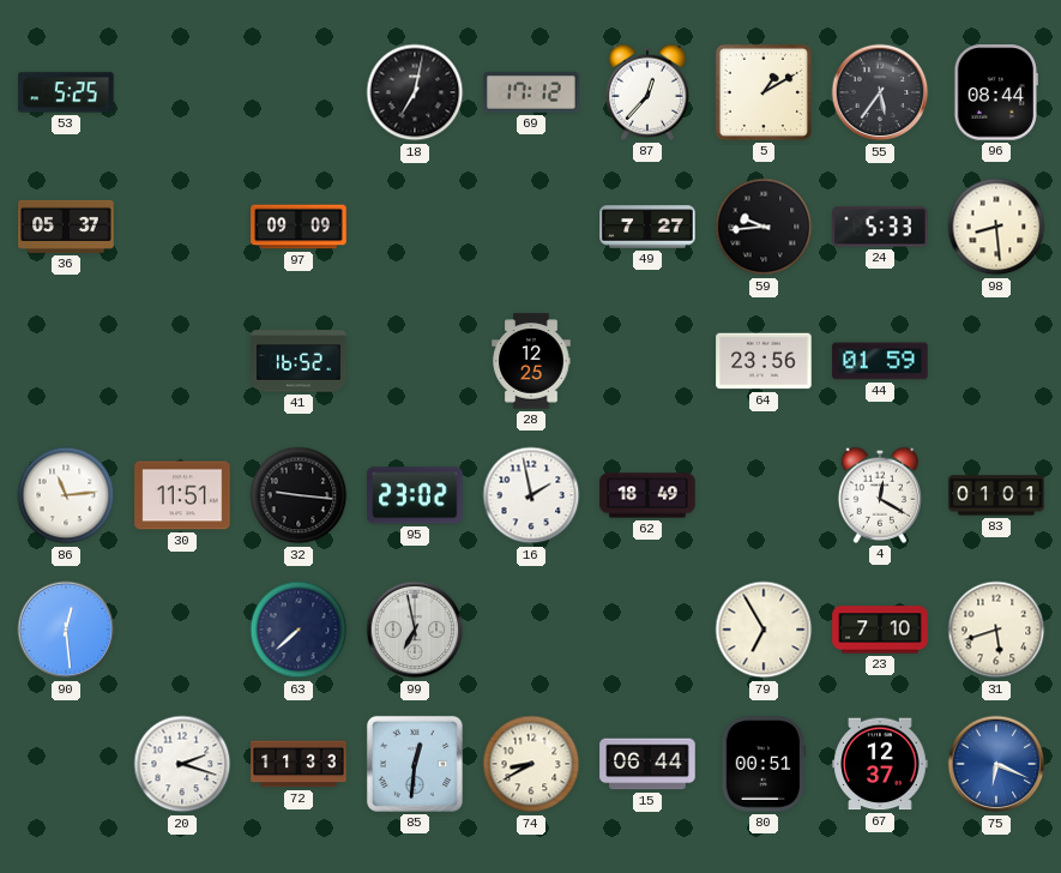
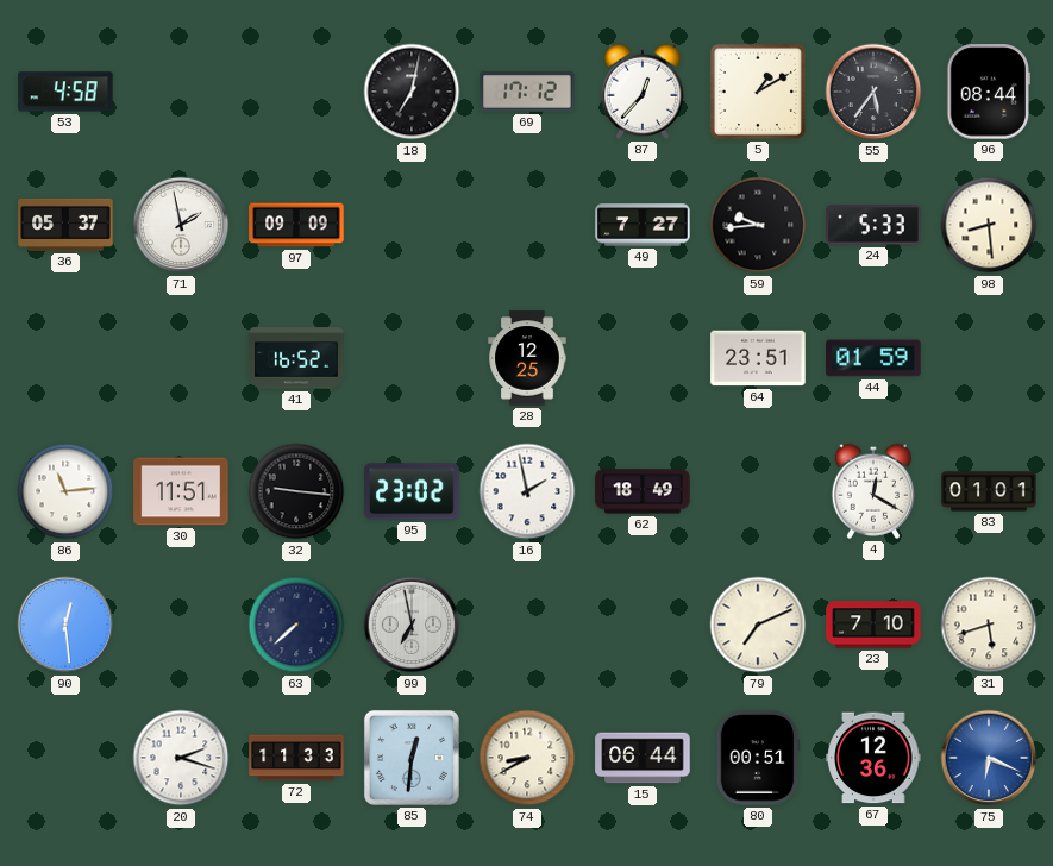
53: 5:25 -> 4:58 (65, 92)
71: none -> 1:58 (181, 225)
64: 23:56 -> 23:51 (758, 358)
79: 6:55 -> 7:11 (758, 625)
67: 12:37 -> 12:36 (873, 758)
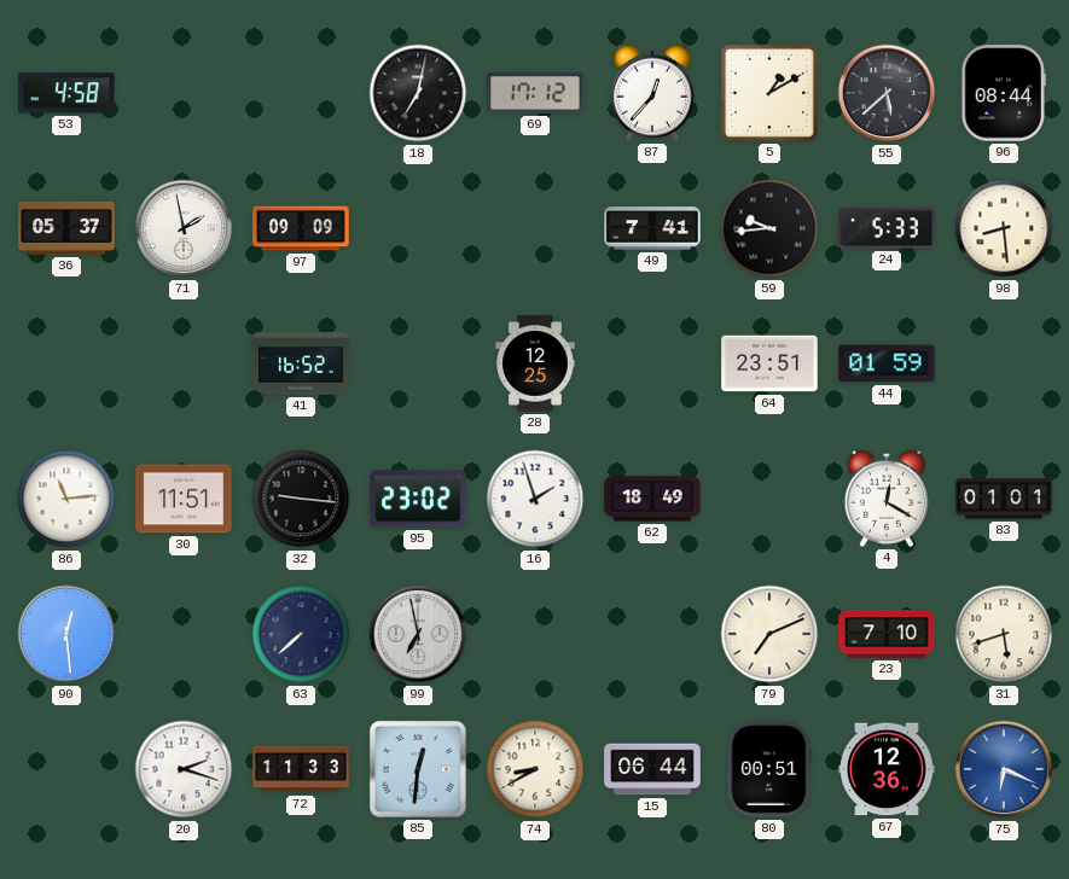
55: 5:36 -> 5:38 (887, 93)
49: 7:27 -> 7:41 (652, 228)
16: 1:58 -> 1:57 (535, 499)
